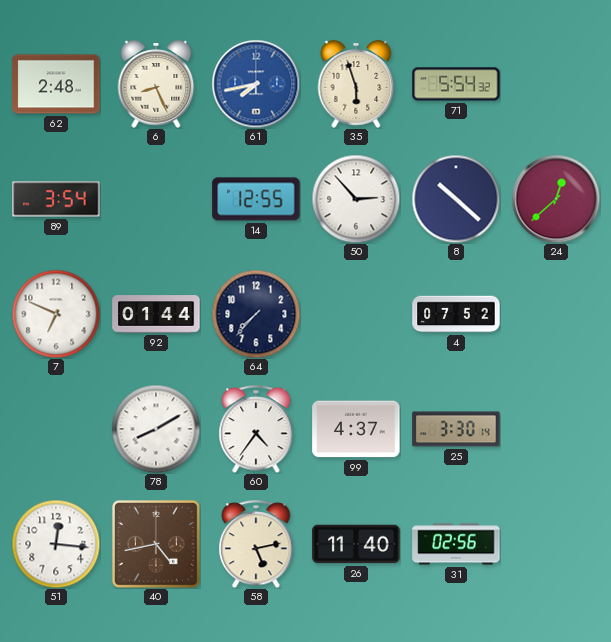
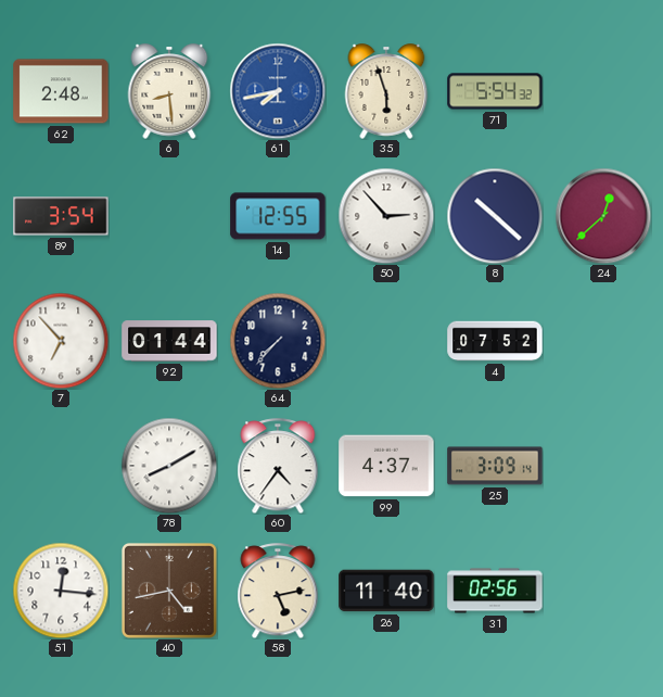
6: 8:26 -> 8:29 (169, 91)
7: 6:49 -> 6:53 (61, 341)
25: 3:30 -> 3:09 (495, 466)
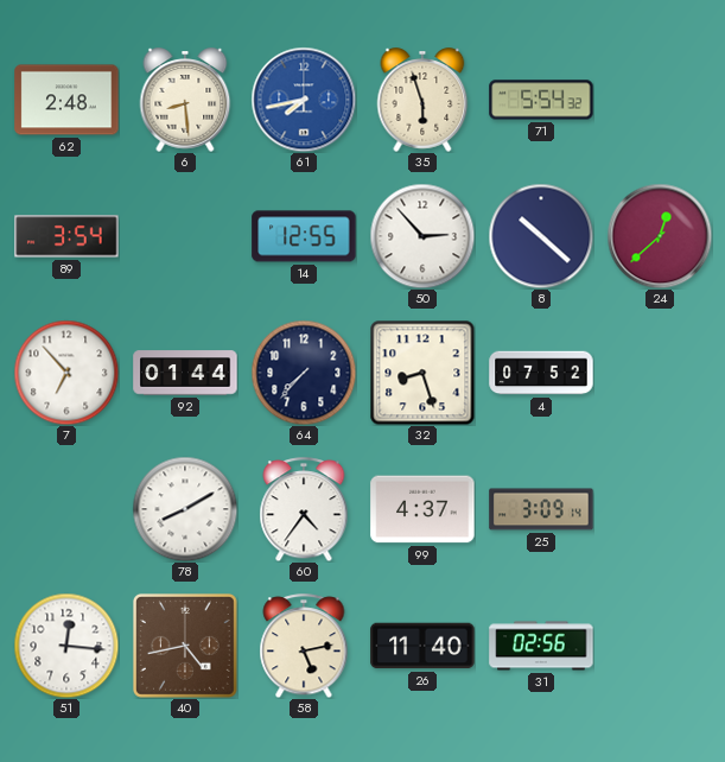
32: none -> 8:27 (422, 373)
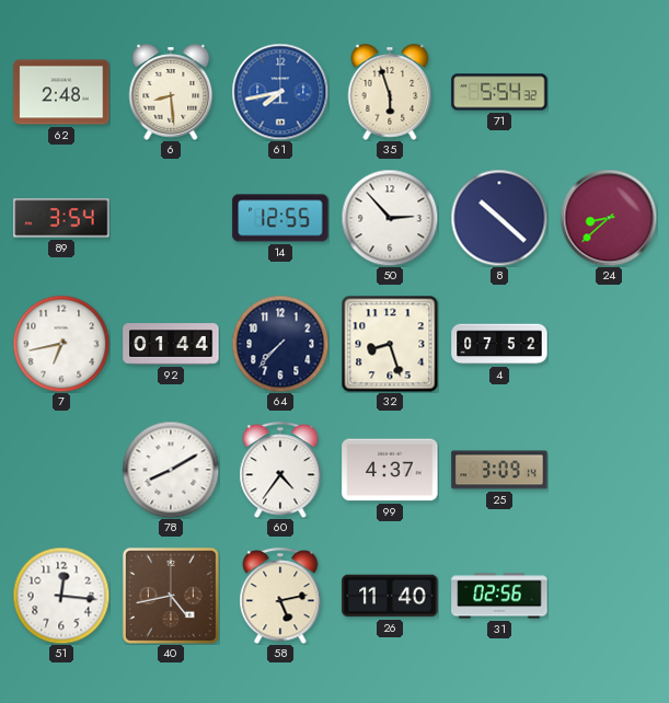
24: 12:38 -> 8:38 (609, 218)
7: 6:53 -> 6:43 (61, 344)
